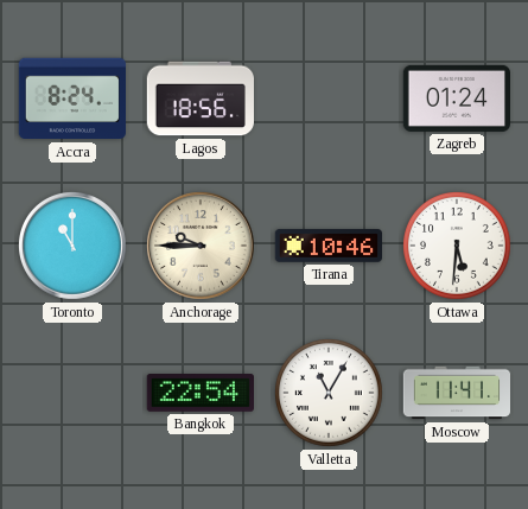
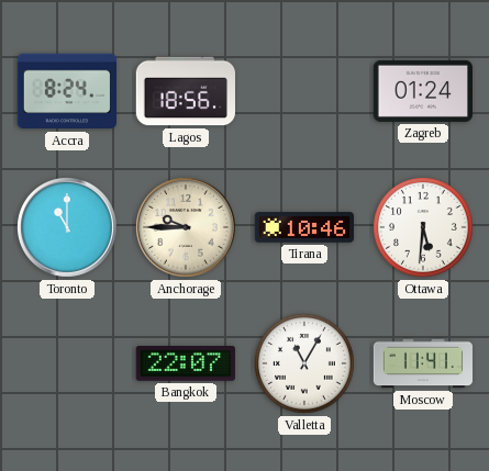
Bangkok: 22:54 -> 22:07 (185, 363)
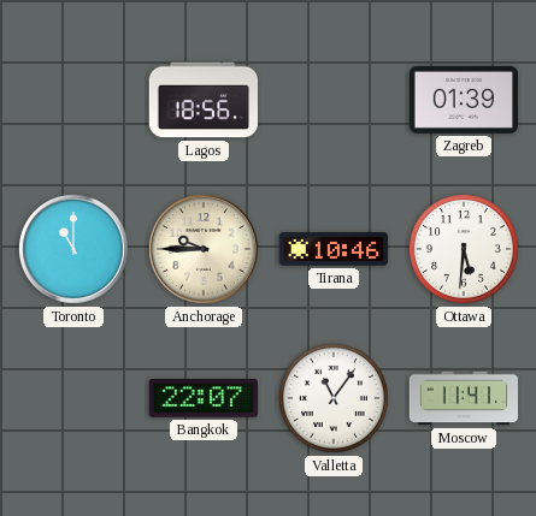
Accra: 8:24 -> none (66, 91)
Zagreb: 01:24 -> 01:39 (463, 100)
Valletta: 11:05 -> 11:06 (335, 399)
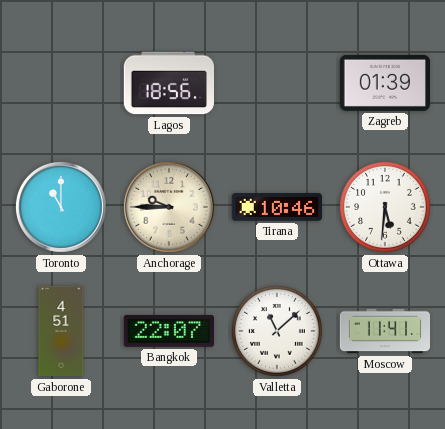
Gaborone: none -> 4:51 (61, 331)
Valletta: 11:06 -> 11:08 (278, 332)
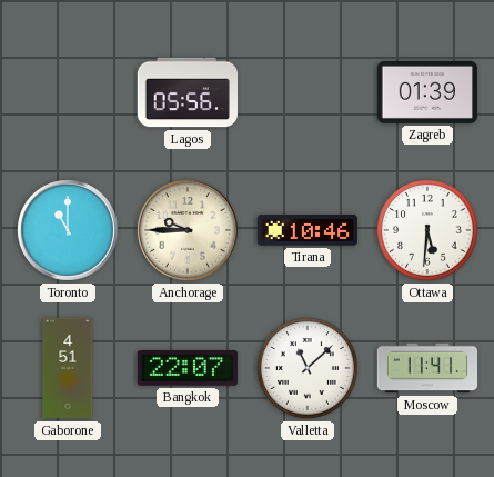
Lagos: 18:56 -> 05:56 (186, 92)
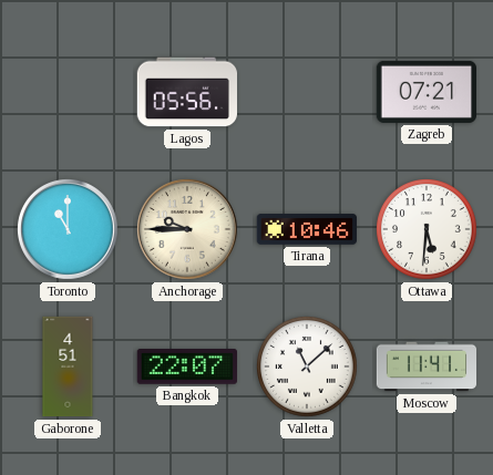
Zagreb: 01:39 -> 07:21 (425, 92)
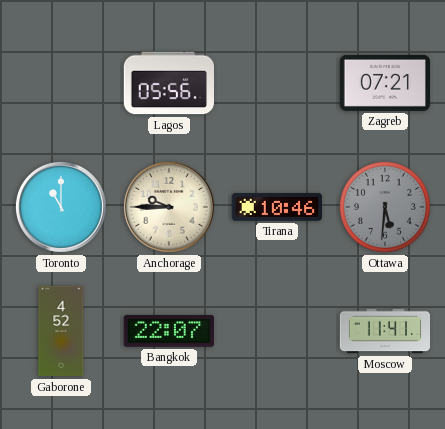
Ottawa dial: white -> grey (386, 208)
Gaborone: 4:51 -> 4:52 (61, 331)
Valletta: 11:08 -> none (308, 368)
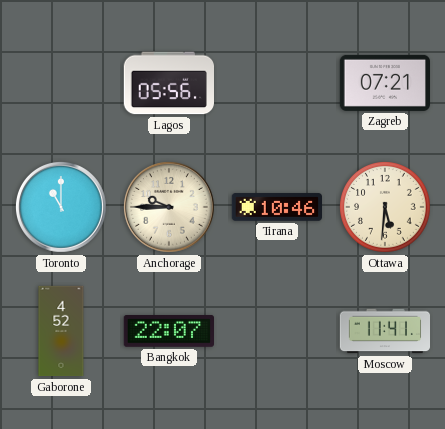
Ottawa dial: grey -> cream (386, 208)
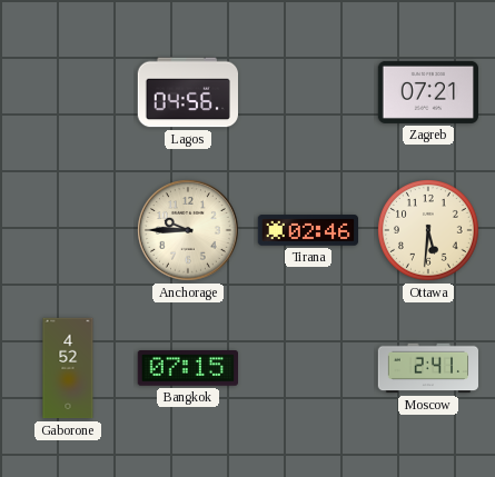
Lagos: 05:56 -> 04:56 (187, 92)
Toronto: 11:00 -> none (61, 207)
Tirana: 10:46 -> 02:46 (307, 230)
Bangkok: 22:07 -> 07:15 (187, 368)
Moscow: 11:41 -> 2:41 (428, 368)
